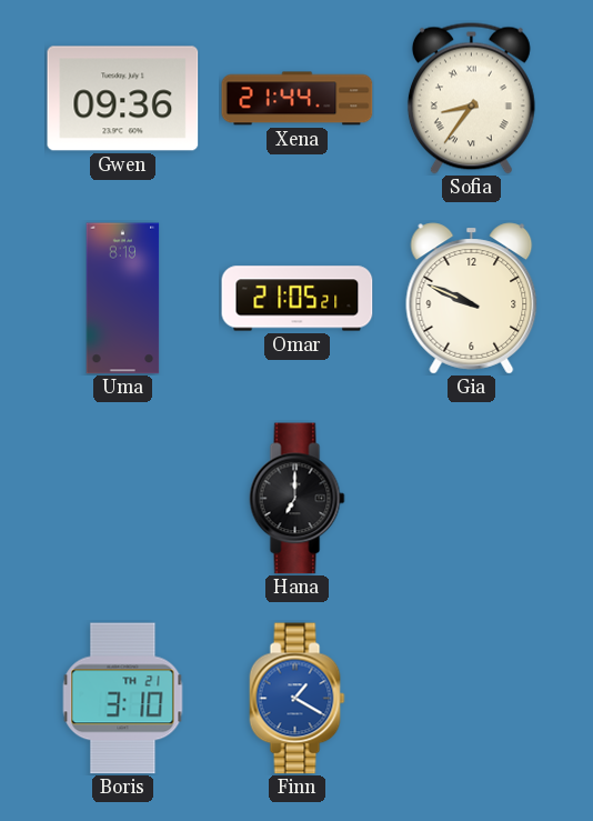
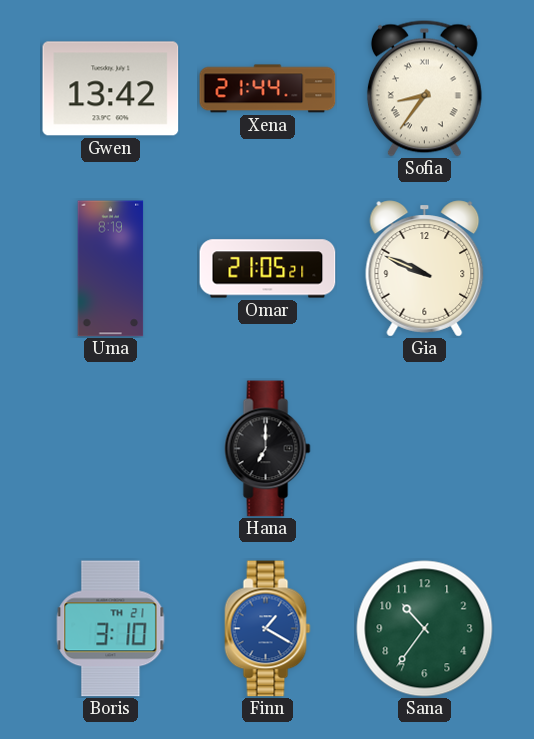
Gwen: 09:36 -> 13:42 (111, 89)
Sana: none -> 10:36 (425, 629)
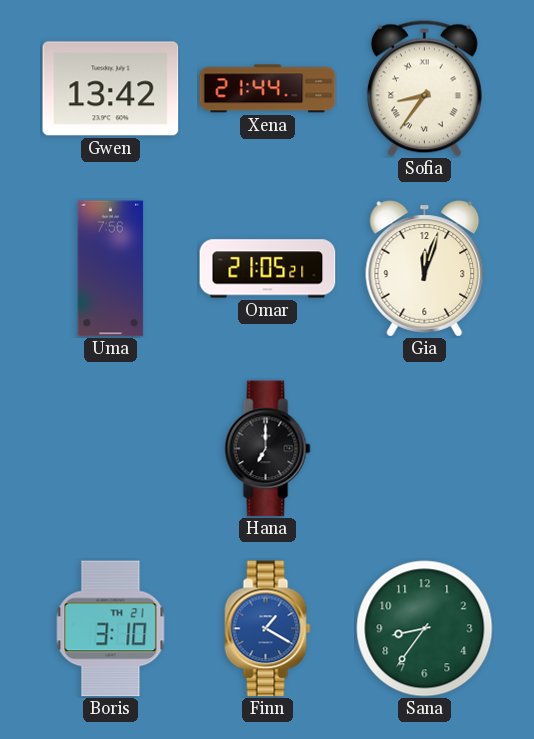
Uma: 8:19 -> 7:56 (111, 269)
Gia: 9:49 -> 12:03 (425, 269)
Sana: 10:36 -> 8:36 (425, 629)
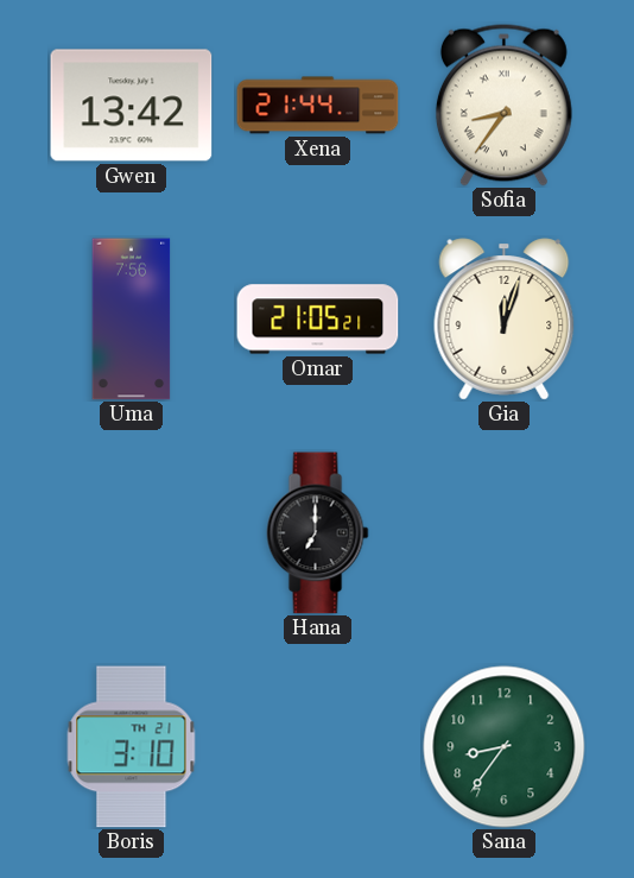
Finn: 1:20 -> none (268, 629)
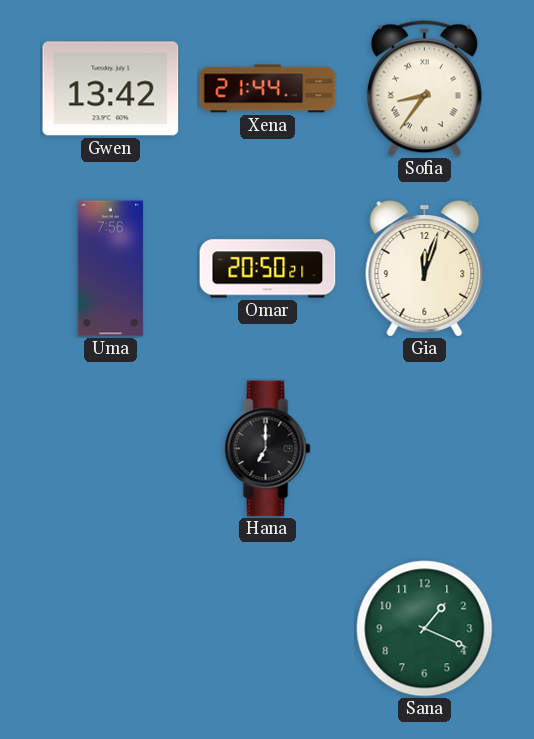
Omar: 21:05 -> 20:50 (268, 269)
Boris: 3:10 -> none (132, 747)
Sana: 8:36 -> 1:19 (425, 629)
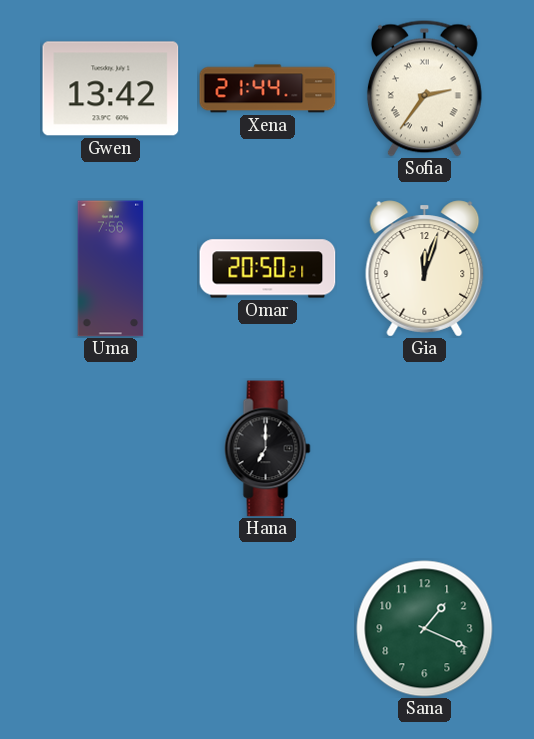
Sofia: 8:36 -> 2:36 (424, 88)
